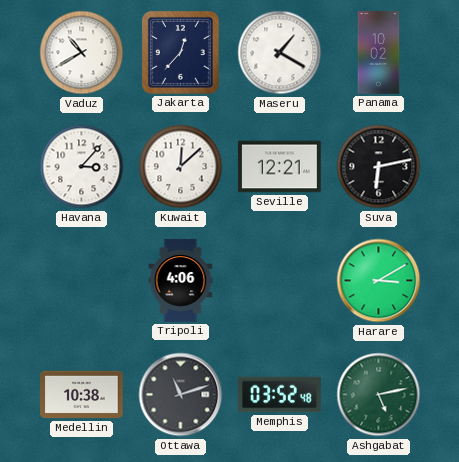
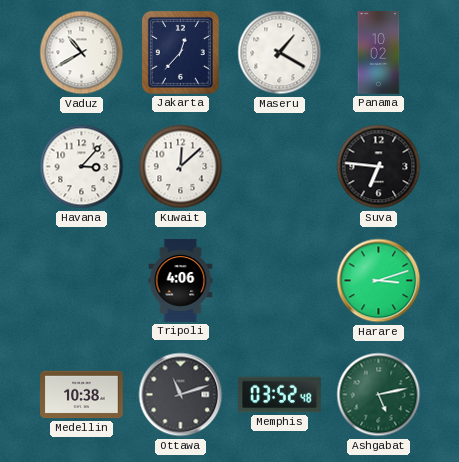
Seville: 12:21 -> none (280, 167)
Suva: 6:13 -> 6:46 (379, 167)
Harare: 3:10 -> 3:12 (379, 281)
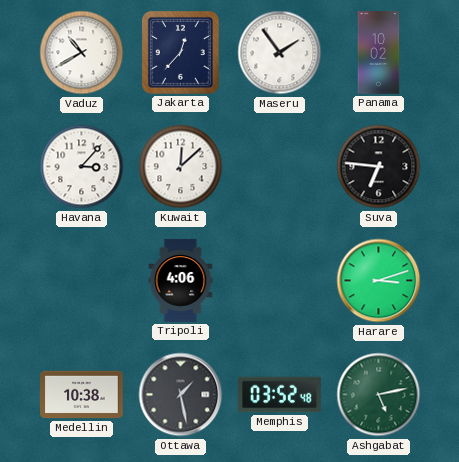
Maseru: 1:20 -> 1:54 (280, 53)
Ottawa: 11:12 -> 1:28 (181, 395)
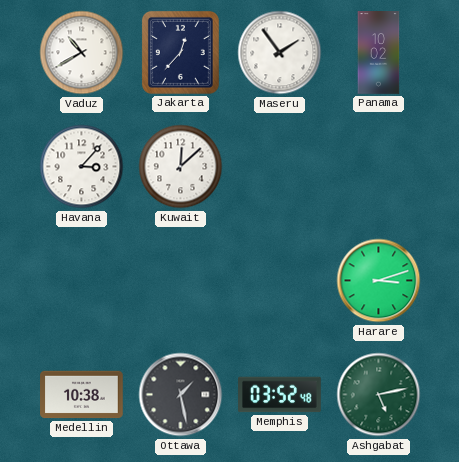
Suva: 6:46 -> none (379, 167)
Tripoli: 4:06 -> none (181, 281)
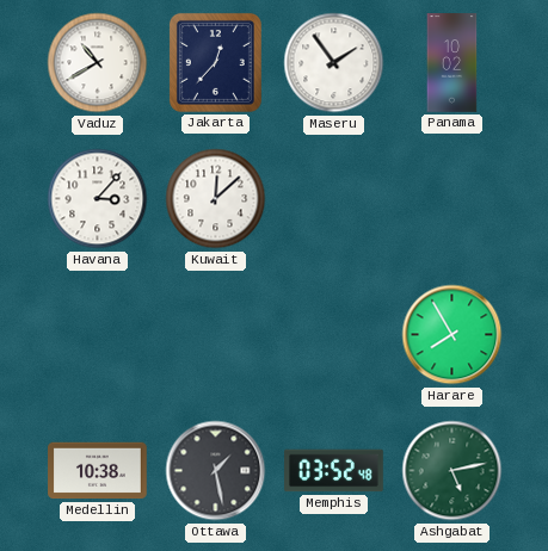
Harare: 3:12 -> 7:55 (452, 335)
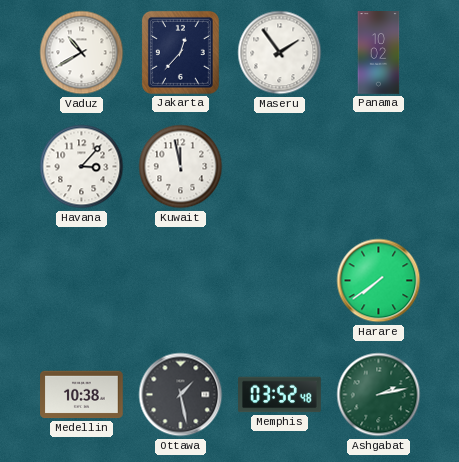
Kuwait: 12:08 -> 11:58 (181, 167)
Harare: 7:55 -> 7:39 (379, 281)
Ashgabat: 5:13 -> 2:13 (379, 395)
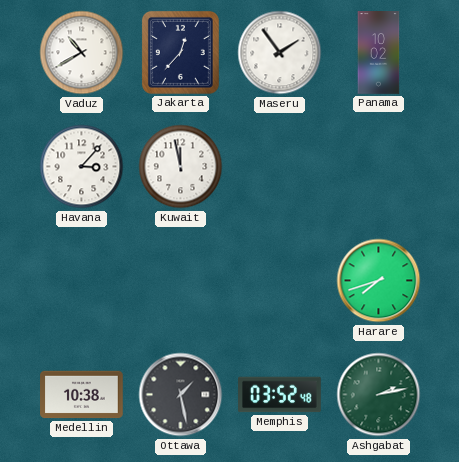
Harare: 7:39 -> 7:42 (379, 281)
